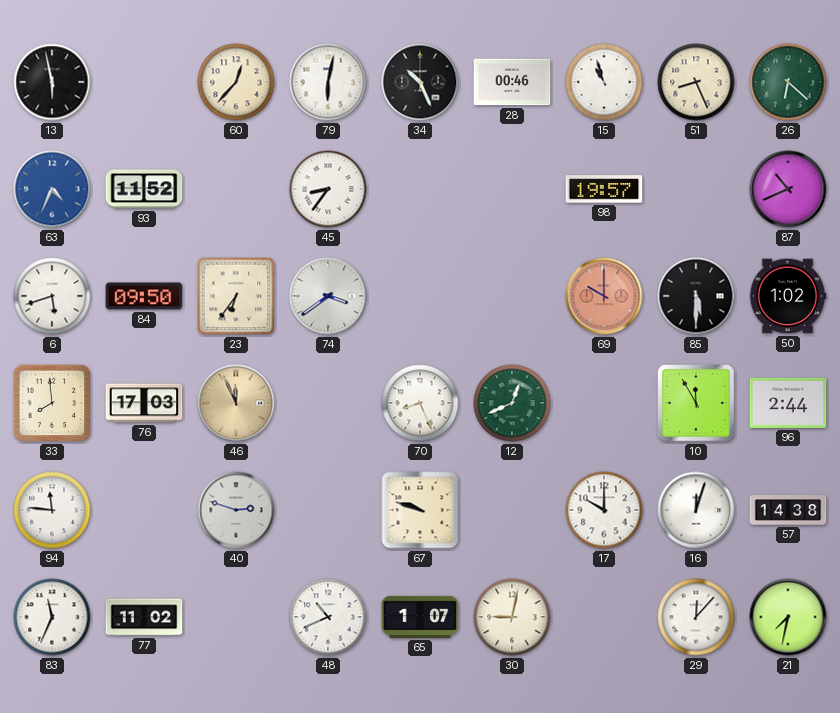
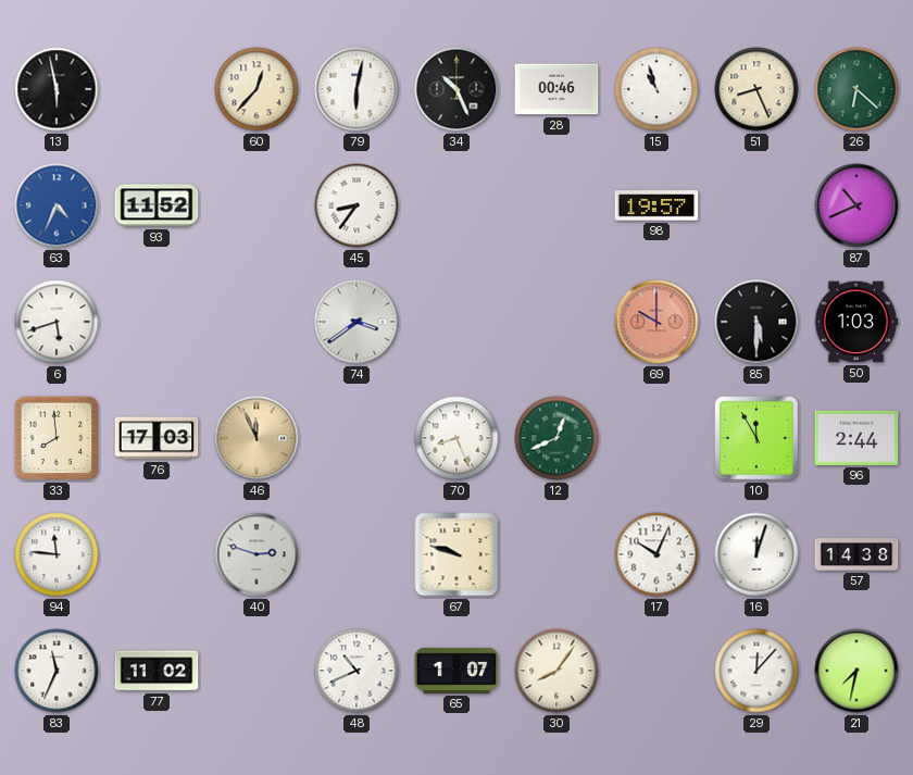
84: 09:50 -> none (144, 296)
23: 6:36 -> none (236, 296)
50: 1:02 -> 1:03 (856, 322)
17: 10:00 -> 10:04 (656, 554)
30: 9:02 -> 8:06 (556, 671)
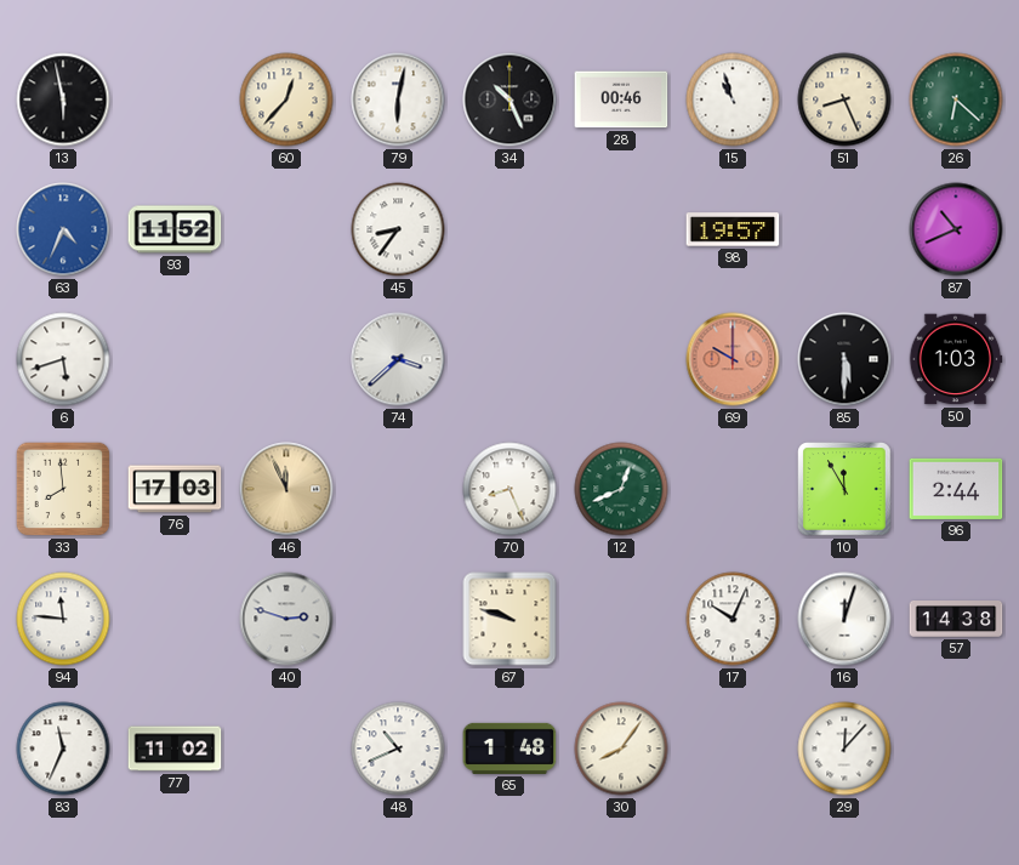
74: 3:39 -> 3:38 (398, 359)
65: 1:07 -> 1:48 (509, 749)
21: 7:32 -> none (856, 671)
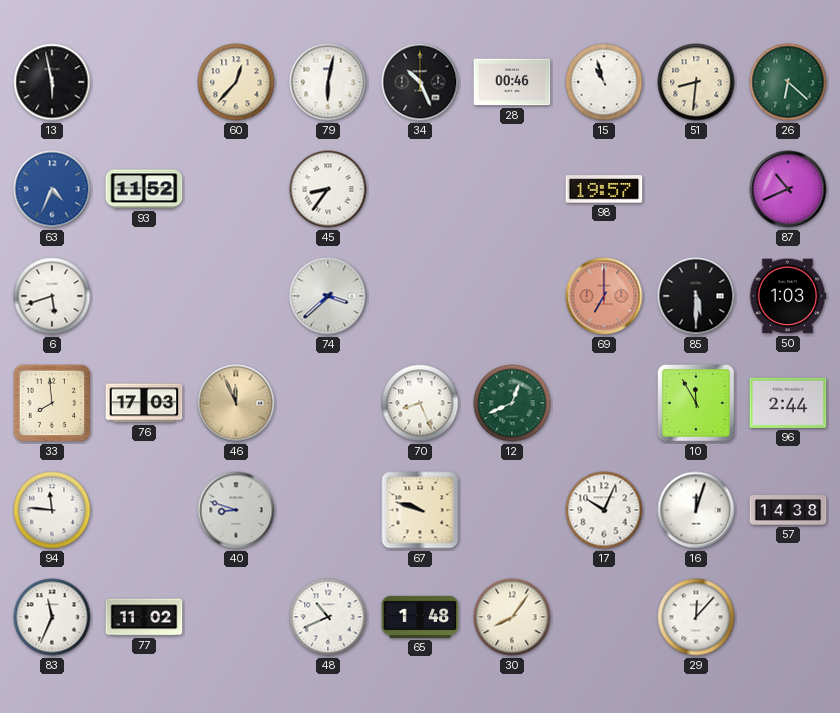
51: 8:26 -> 8:31 (696, 82)
69: 10:00 -> 7:00 (604, 296)
40: 2:48 -> 8:48 (236, 510)
